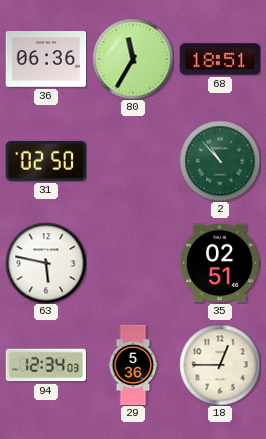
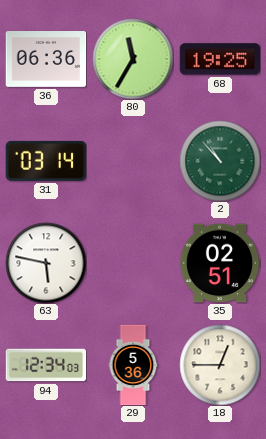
68: 18:51 -> 19:25 (220, 59)
31: 02:50 -> 03:14 (46, 161)
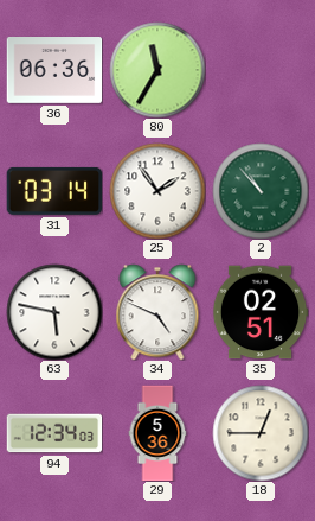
68: 19:25 -> none (220, 59)
25: none -> 1:54 (157, 191)
34: none -> 4:49 (157, 312)
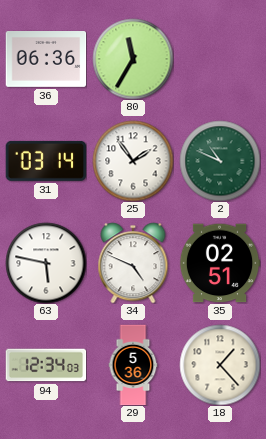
2: 10:53 -> 10:49 (220, 161)
18: 12:45 -> 1:23 (220, 365)
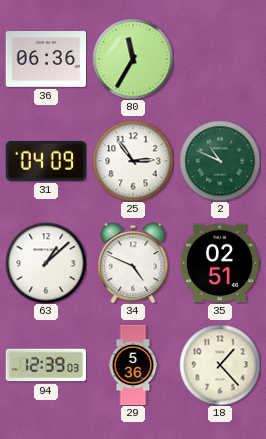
31: 03:14 -> 04:09 (46, 161)
25: 1:54 -> 2:54 (133, 161)
63: 5:47 -> 1:08 (46, 263)
94: 12:34 -> 12:39 (46, 365)
